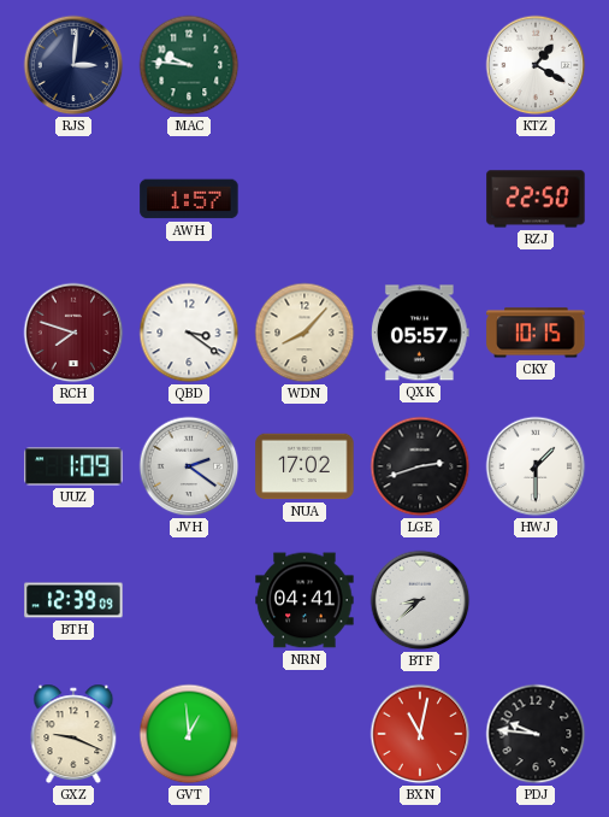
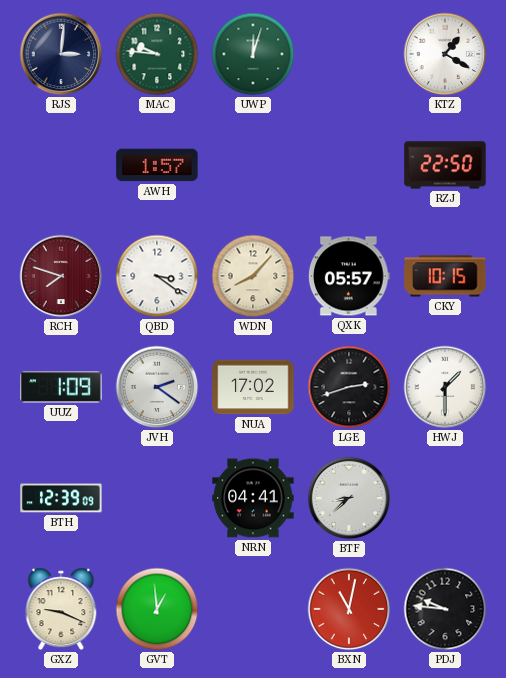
UWP: none -> 12:03 (253, 54)
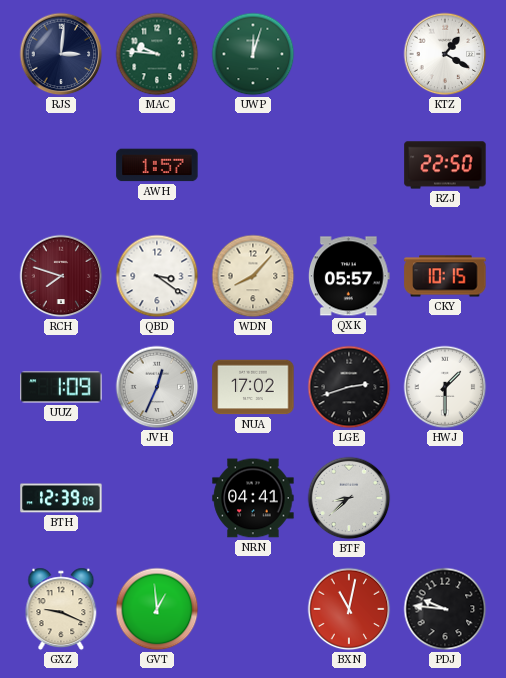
JVH: 2:21 -> 12:34 (157, 387)
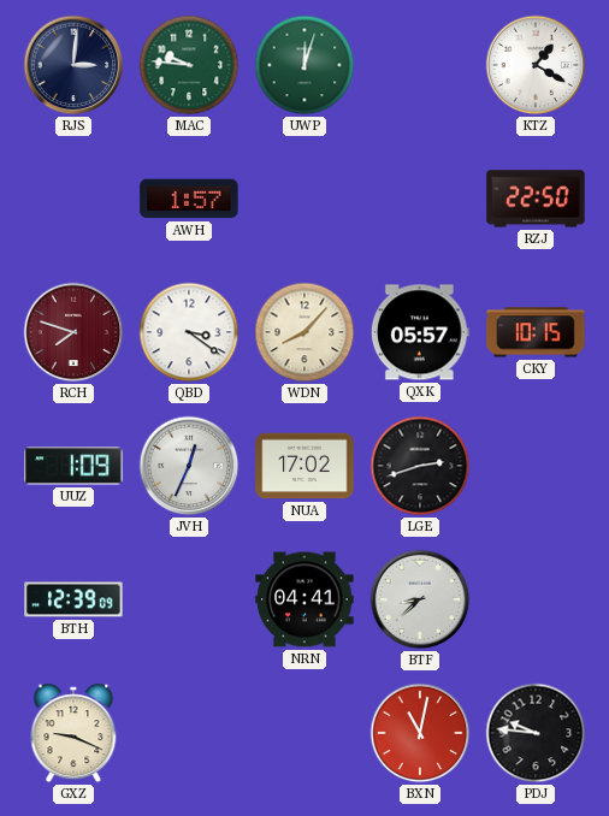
HWJ: 1:30 -> none (445, 387)
GVT: 12:59 -> none (157, 609)
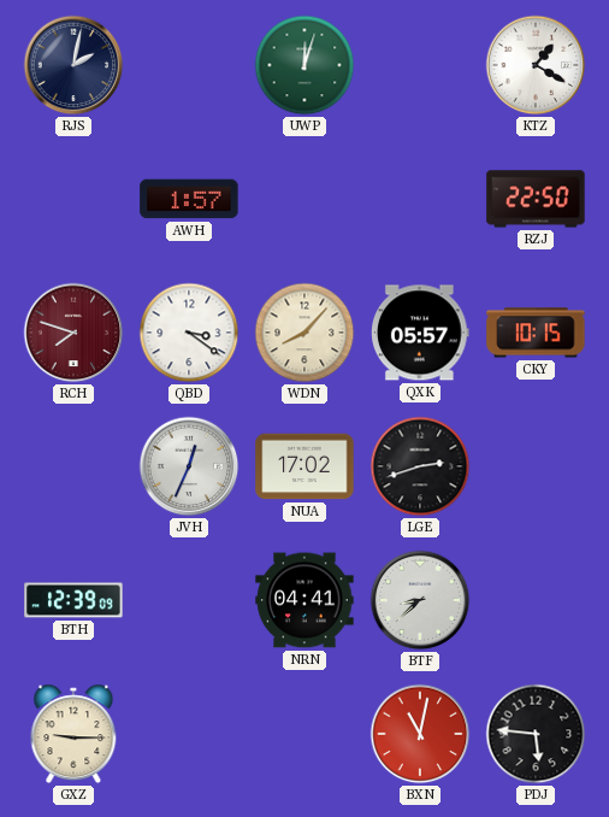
RJS: 3:01 -> 2:02 (73, 65)
MAC: 9:46 -> none (189, 65)
UUZ: 1:09 -> none (73, 466)
GXZ: 9:19 -> 9:15 (73, 734)
PDJ: 9:46 -> 5:46 (536, 734)
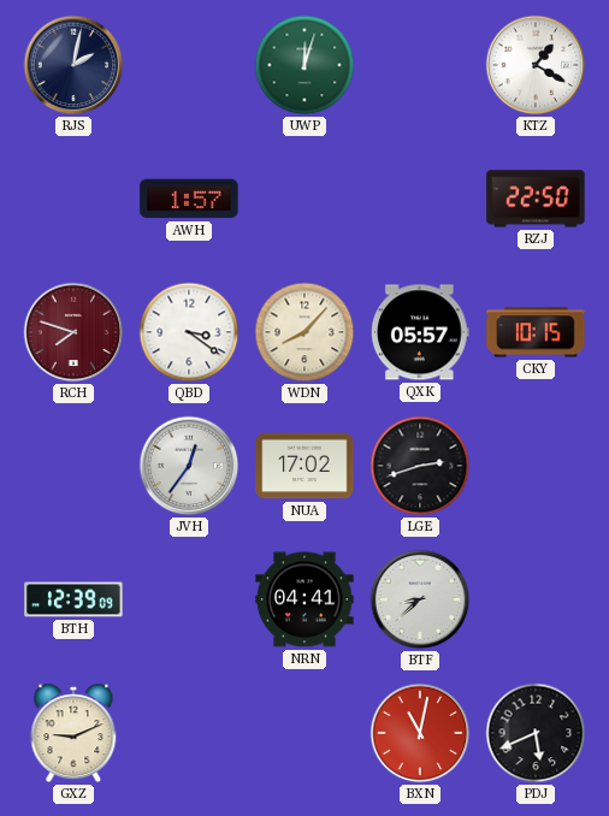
JVH: 12:34 -> 12:36 (189, 466)
GXZ: 9:15 -> 9:11 (73, 733)
PDJ: 5:46 -> 5:41 (536, 733)
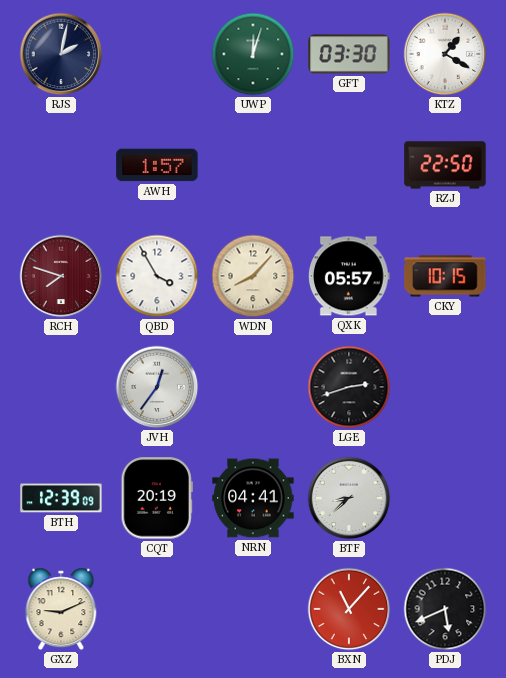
GFT: none -> 03:30 (349, 54)
QBD: 3:21 -> 3:55 (157, 276)
NUA: 17:02 -> none (304, 466)
CQT: none -> 20:19 (157, 498)
BXN: 11:02 -> 11:07 (349, 609)
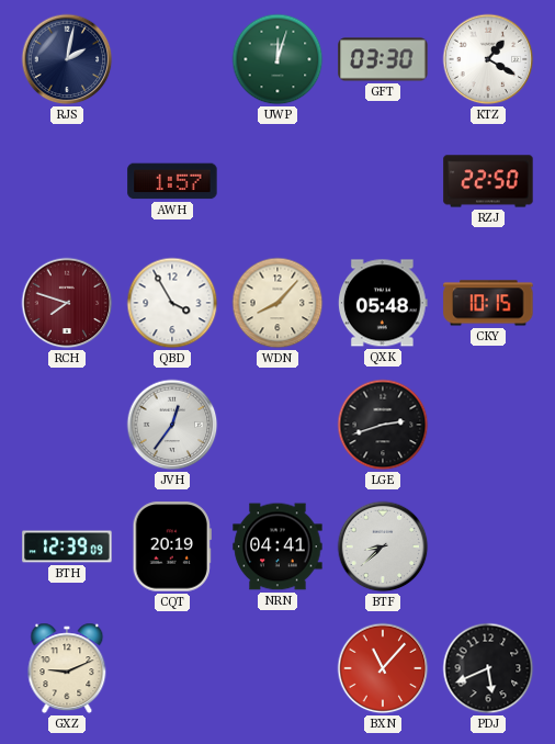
QXK: 05:57 -> 05:48 (383, 303)
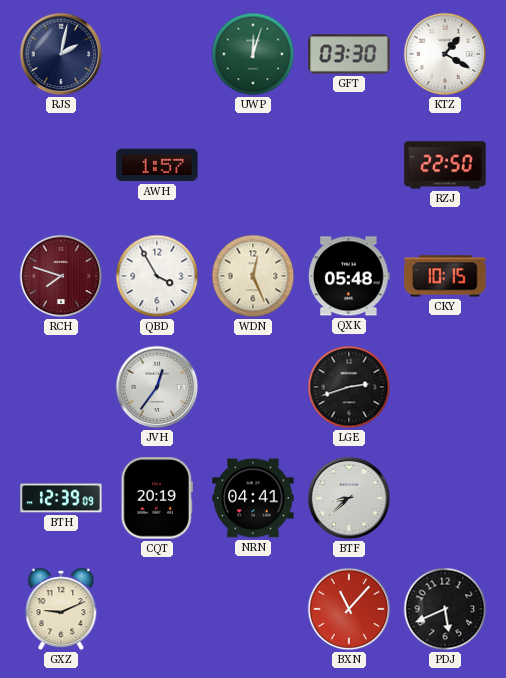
WDN: 8:07 -> 12:26 (253, 276)
